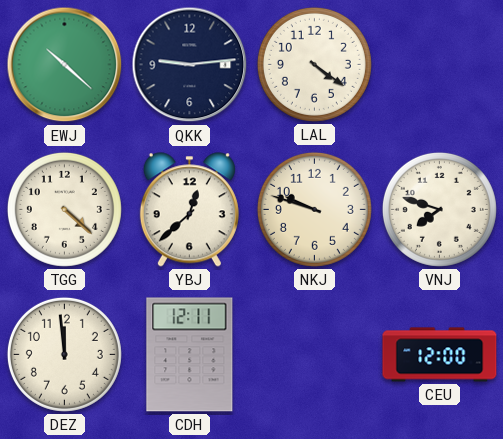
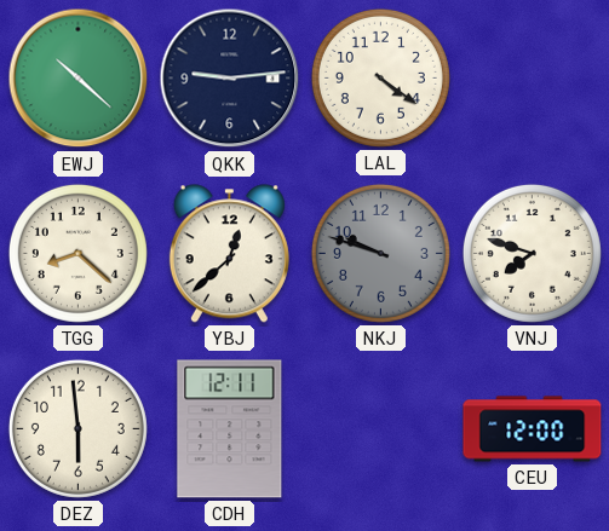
TGG: 4:22 -> 8:22 (77, 253)
NKJ dial: cream -> grey (380, 253)
DEZ: 11:59 -> 5:59 (77, 428)
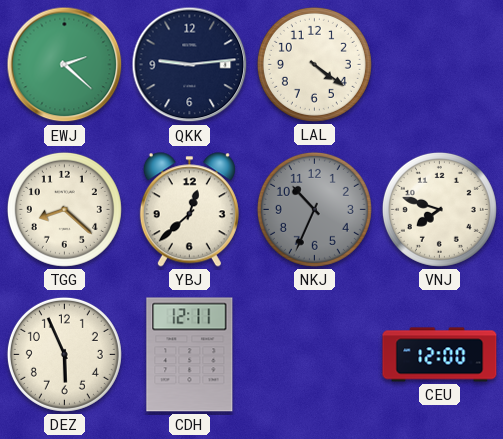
EWJ: 10:22 -> 2:22 (65, 65)
NKJ: 9:48 -> 10:34 (314, 209)
DEZ: 5:59 -> 5:56 (64, 354)
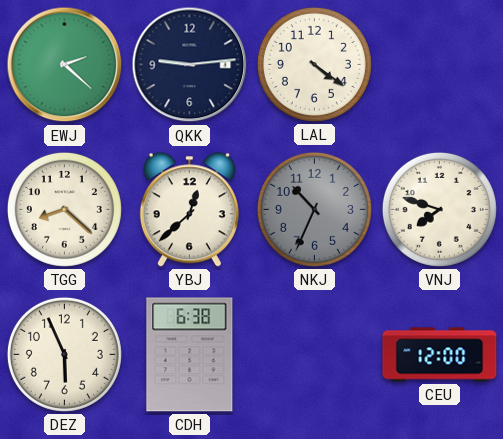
CDH: 12:11 -> 6:38 (190, 355)
